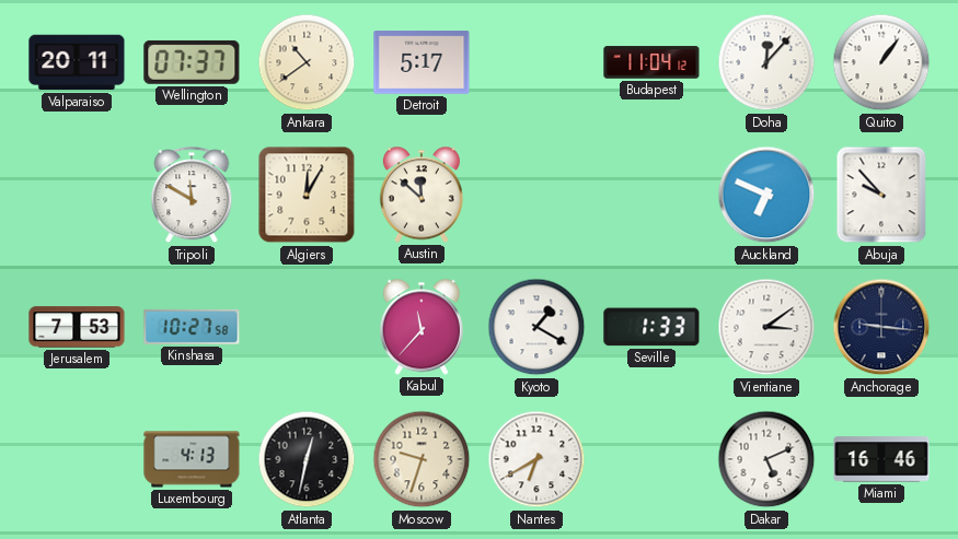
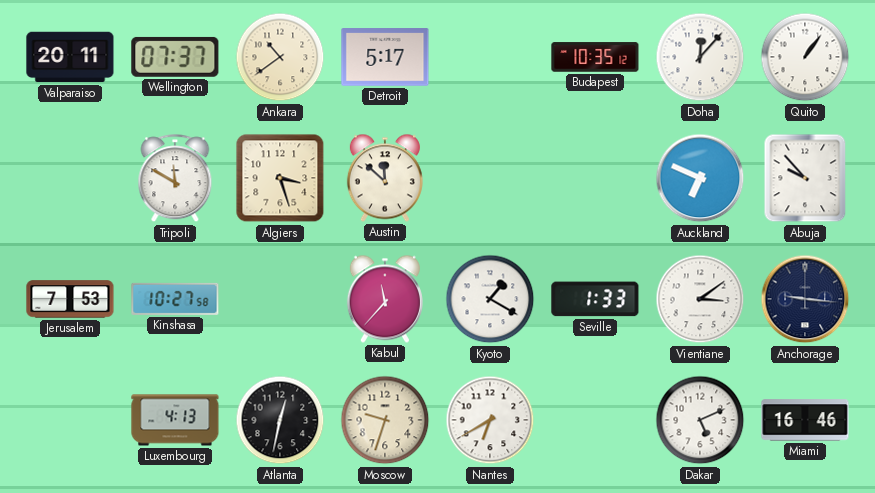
Budapest: 11:04 -> 10:35 (595, 57)
Algiers: 12:05 -> 3:27 (280, 178)
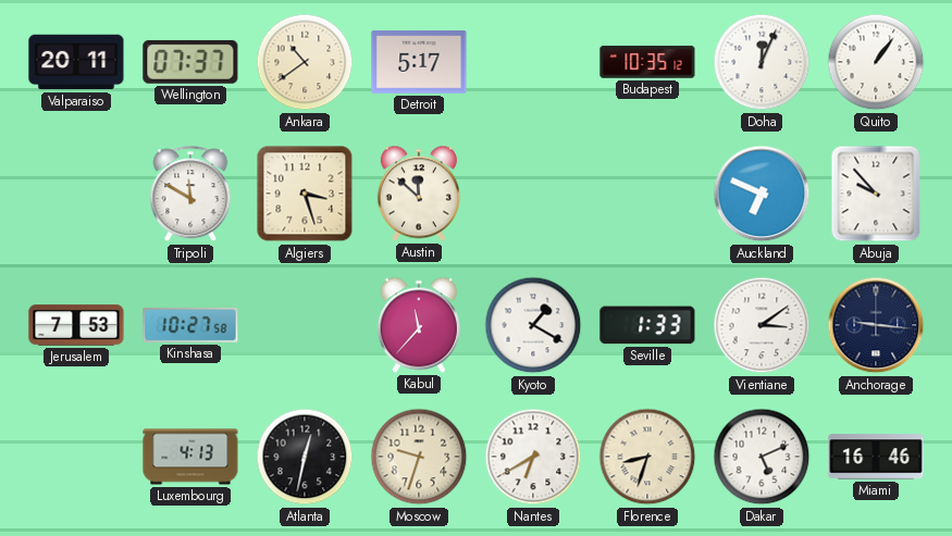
Doha: 12:07 -> 12:04 (762, 62)
Florence: none -> 8:33 (647, 457)
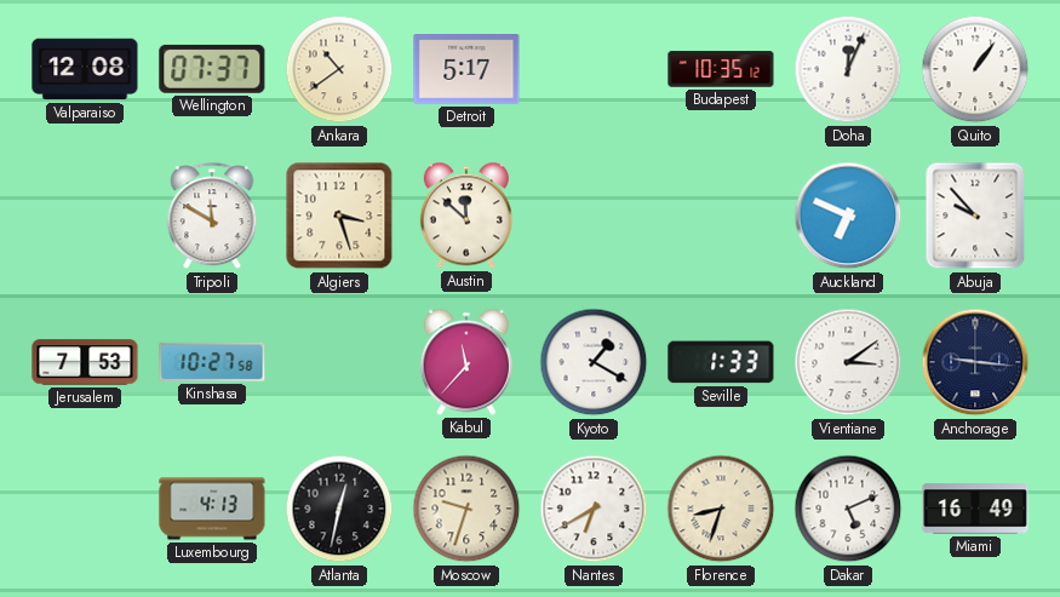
Valparaiso: 20:11 -> 12:08 (85, 69)
Miami: 16:46 -> 16:49 (975, 509)
